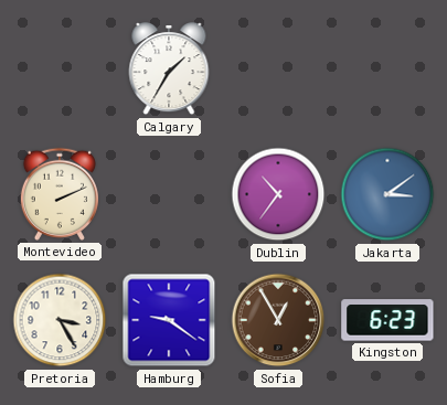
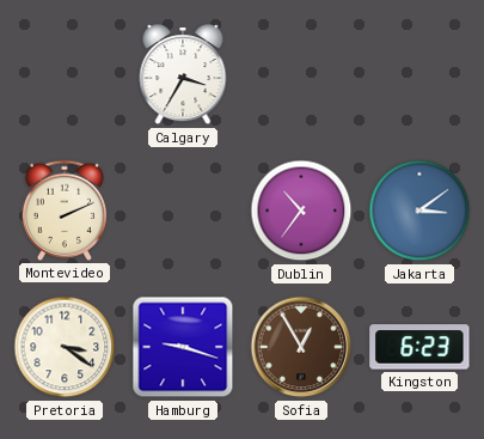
Calgary: 1:35 -> 3:35 (183, 75)
Pretoria: 3:25 -> 3:21 (65, 347)
Hamburg: 9:21 -> 9:18 (183, 347)
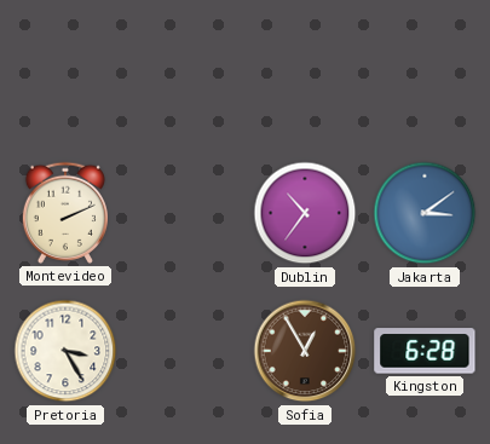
Calgary: 3:35 -> none (183, 75)
Pretoria: 3:21 -> 3:25 (65, 351)
Hamburg: 9:18 -> none (183, 347)
Kingston: 6:23 -> 6:28 (425, 351)
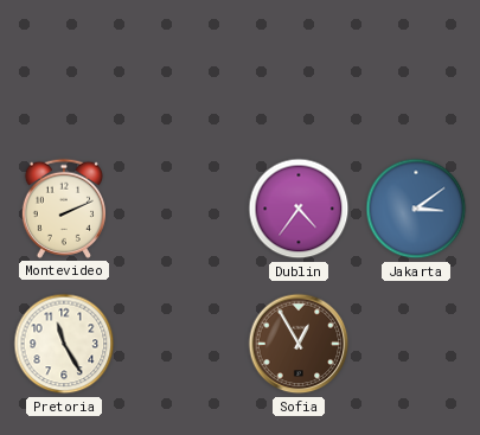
Dublin: 10:36 -> 4:36 (299, 209)
Pretoria: 3:25 -> 11:25 (64, 344)
Kingston: 6:28 -> none (425, 351)
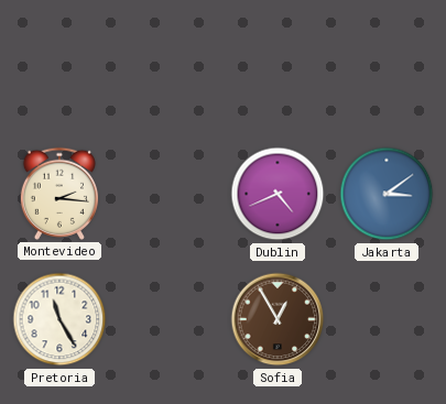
Montevideo: 2:11 -> 2:16 (59, 194)
Dublin: 4:36 -> 4:41 (278, 194)
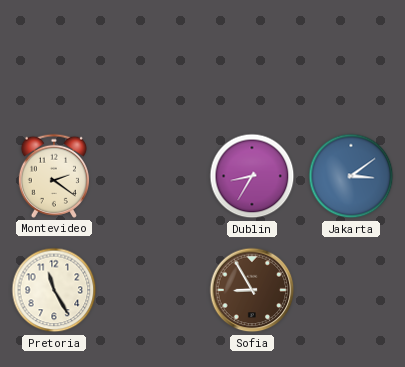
Montevideo: 2:16 -> 2:21 (54, 176)
Dublin: 4:41 -> 8:35 (252, 176)
Sofia: 12:55 -> 8:55 (252, 290)
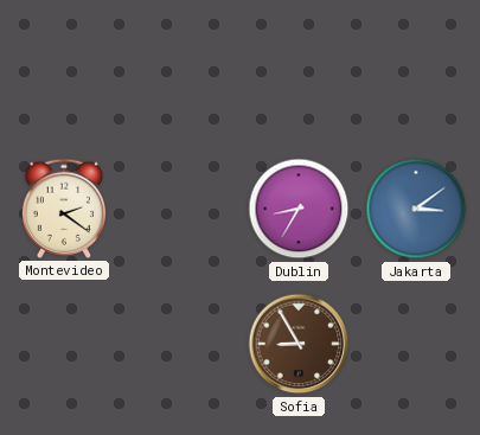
Pretoria: 11:25 -> none (54, 290)
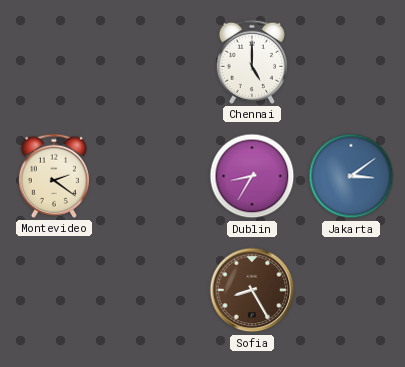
Chennai: none -> 5:00 (252, 62)
Sofia: 8:55 -> 8:25 (252, 290)
